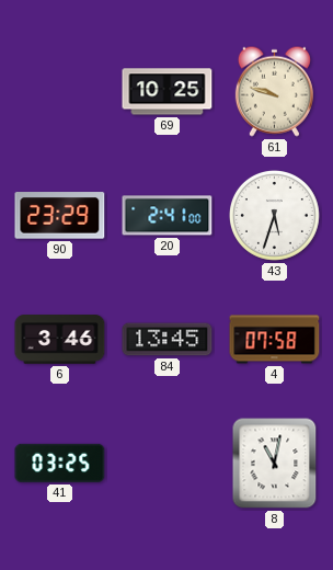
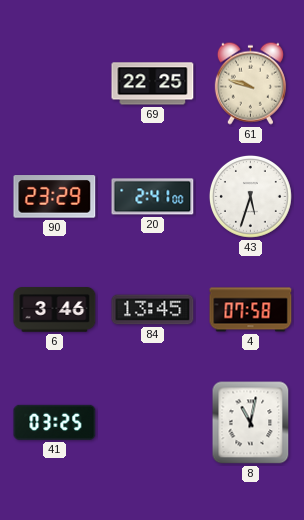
69: 10:25 -> 22:25 (153, 84)
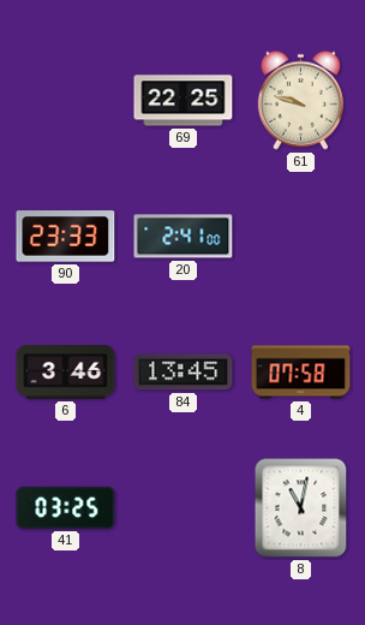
90: 23:29 -> 23:33 (66, 237)
43: 5:33 -> none (250, 196)
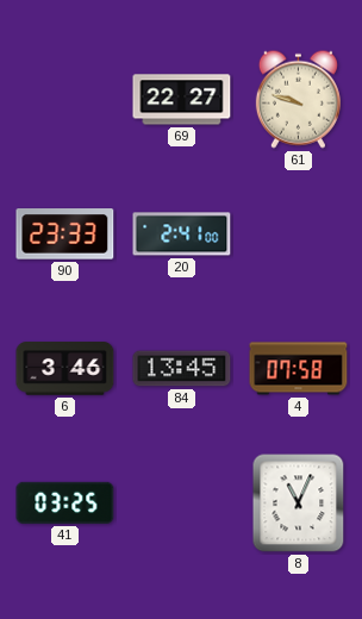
69: 22:25 -> 22:27 (182, 100)
8: 11:02 -> 11:04 (299, 504)
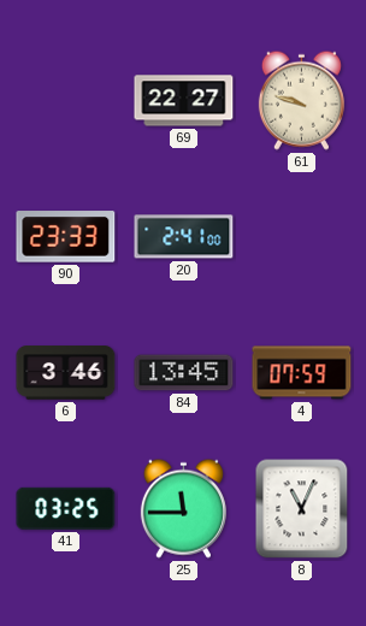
4: 07:58 -> 07:59 (302, 373)
25: none -> 11:45 (183, 508)
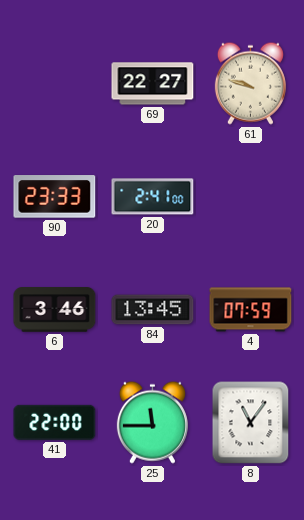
41: 03:25 -> 22:00 (55, 422)
8: 11:04 -> 11:06 (251, 423)
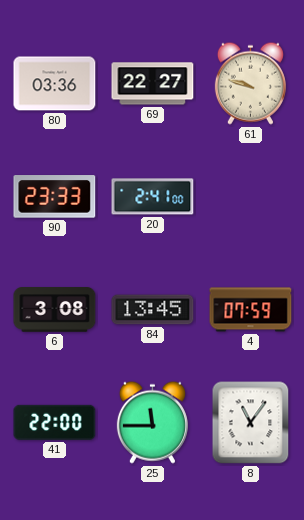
80: none -> 03:36 (55, 84)
6: 3:46 -> 3:08 (55, 310)
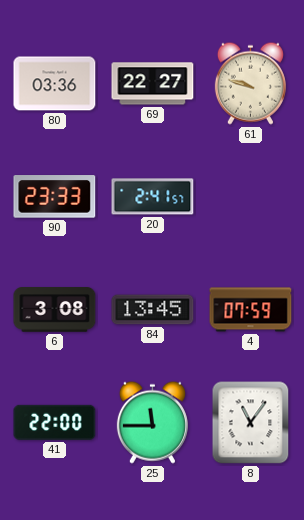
20: 2:41:00 -> 2:41:57 (153, 197)
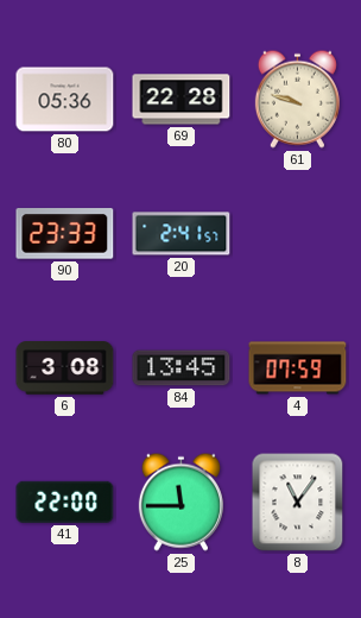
80: 03:36 -> 05:36 (65, 100)
69: 22:27 -> 22:28 (182, 100)
